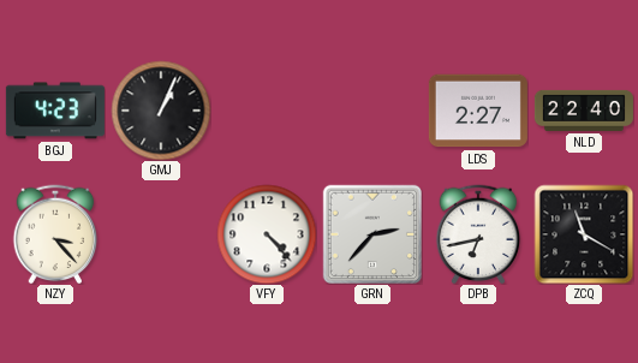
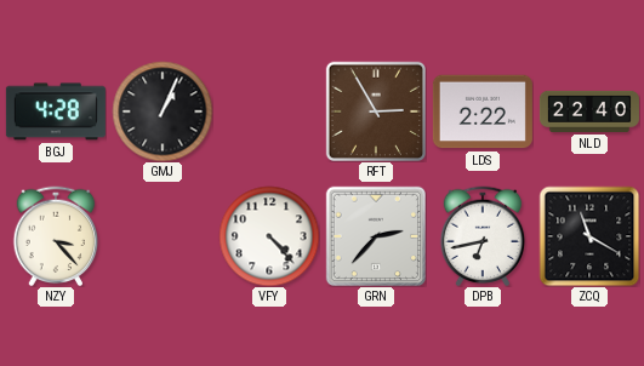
BGJ: 4:23 -> 4:28 (56, 111)
RFT: none -> 2:55 (375, 110)
LDS: 2:27 -> 2:22 (483, 111)
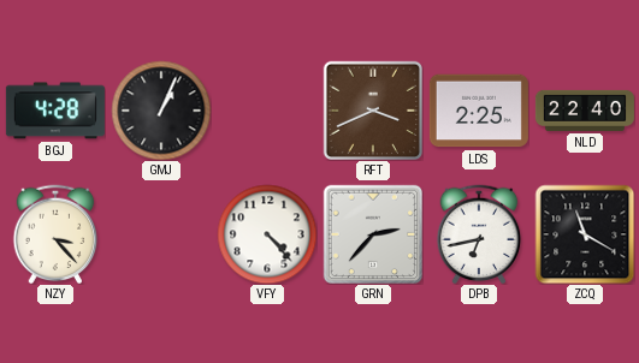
RFT: 2:55 -> 3:41 (372, 109)
LDS: 2:22 -> 2:25 (479, 111)
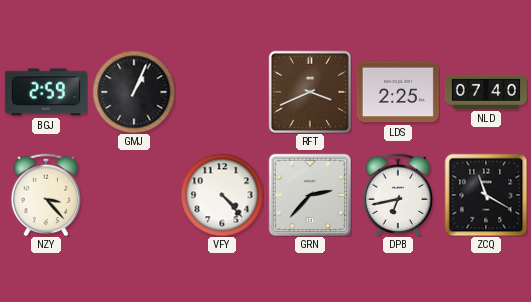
BGJ: 4:28 -> 2:59 (46, 92)
NLD: 22:40 -> 07:40 (486, 92)
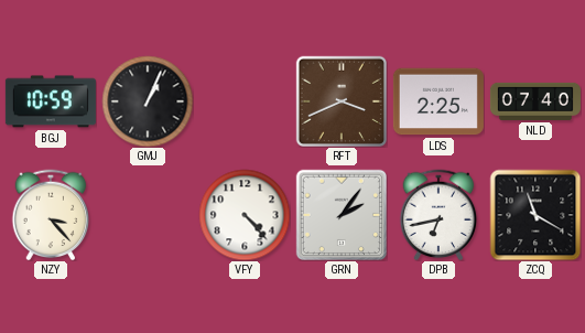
BGJ: 2:59 -> 10:59 (51, 101)
GRN: 2:37 -> 2:06 (340, 214)
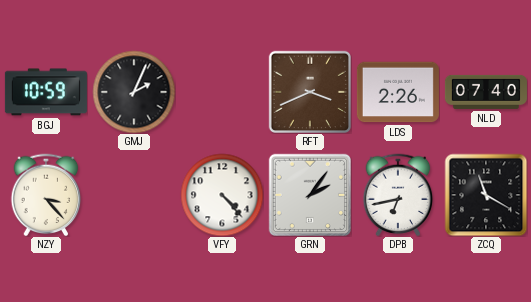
GMJ: 1:04 -> 2:04 (134, 92)
LDS: 2:25 -> 2:26 (398, 92)
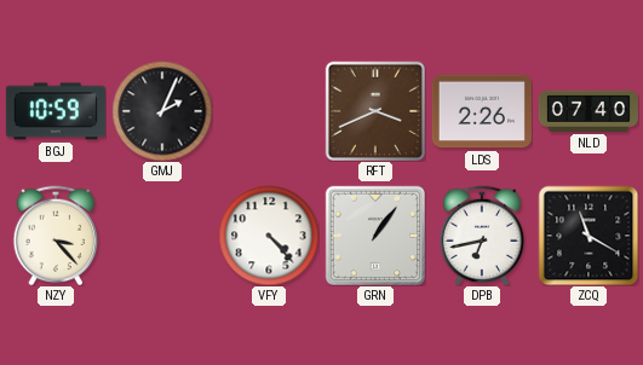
GRN: 2:06 -> 1:06 (374, 234)
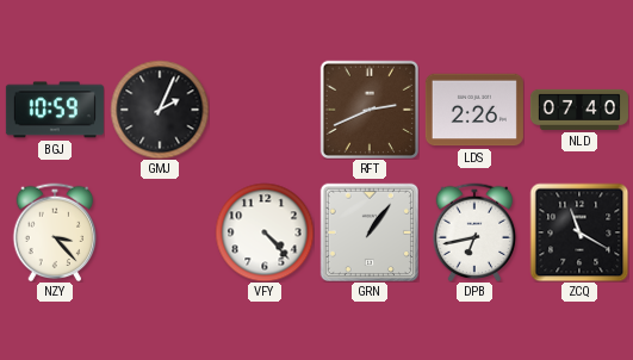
RFT: 3:41 -> 2:41 (368, 108)
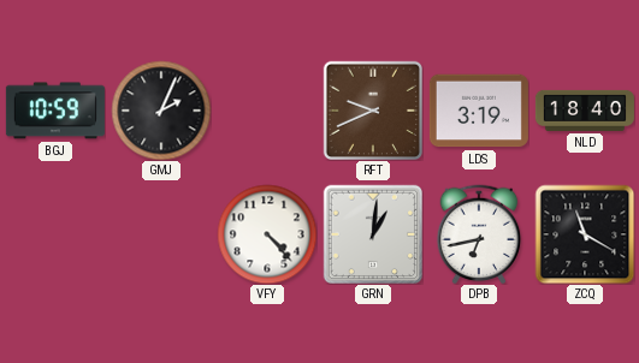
RFT: 2:41 -> 9:41 (372, 109)
LDS: 2:26 -> 3:19 (479, 111)
NLD: 07:40 -> 18:40 (585, 111)
NZY: 3:23 -> none (55, 232)
GRN: 1:06 -> 1:01 (372, 233)
